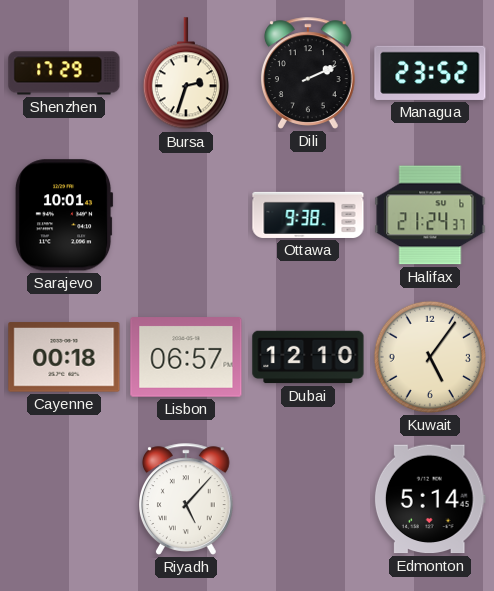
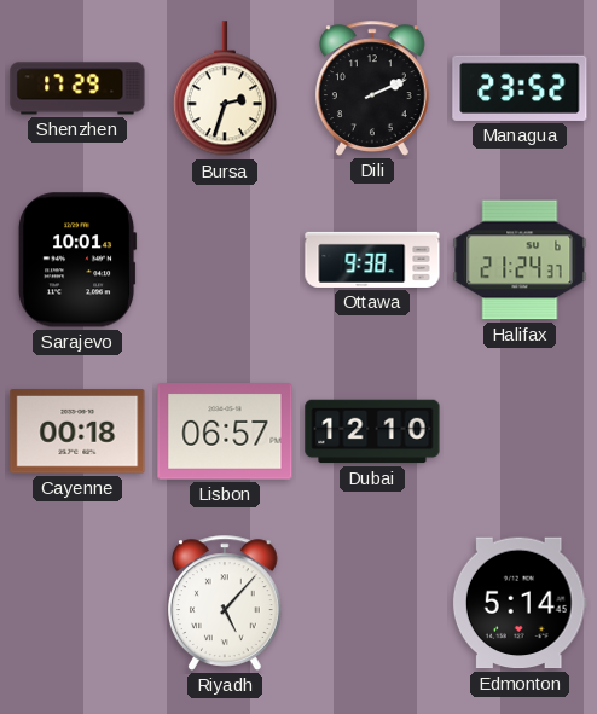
Kuwait: 5:06 -> none (430, 357)
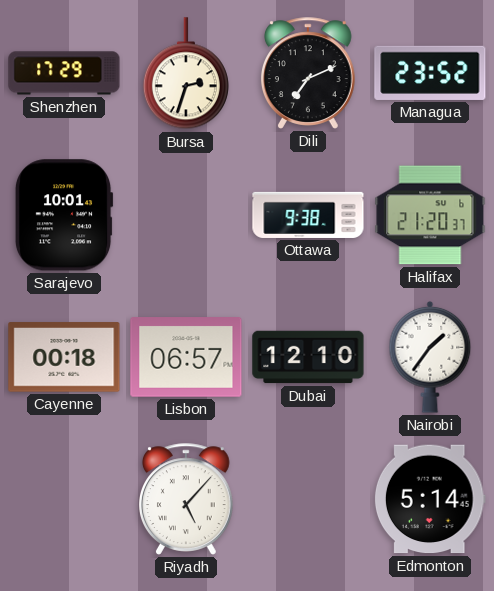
Dili: 2:11 -> 7:11 (308, 73)
Halifax: 21:24 -> 21:20 (430, 215)
Nairobi: none -> 1:36 (430, 357)
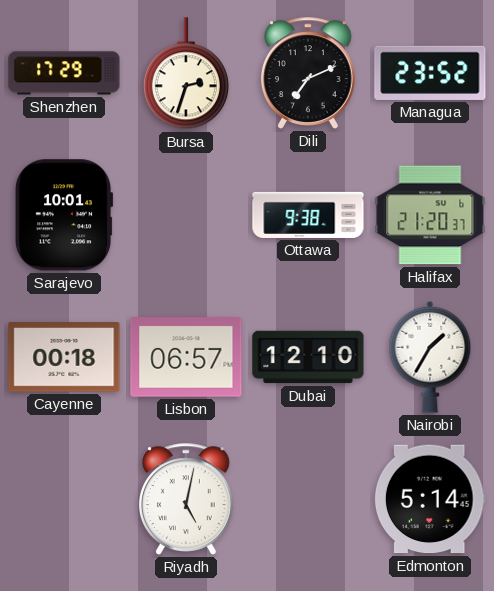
Nairobi: 1:36 -> 1:35 (430, 357)
Riyadh: 5:07 -> 5:02 (186, 499)
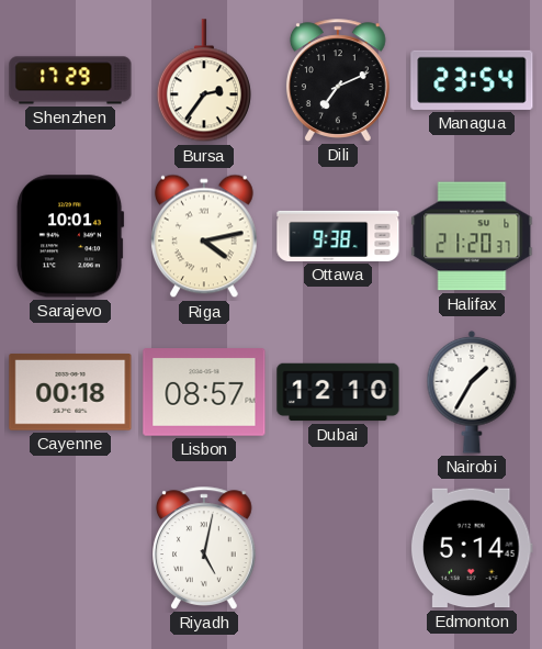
Bursa: 2:33 -> 2:36 (204, 81)
Managua: 23:52 -> 23:54 (472, 80)
Riga: none -> 4:13 (204, 236)
Lisbon: 06:57 -> 08:57 (204, 392)
